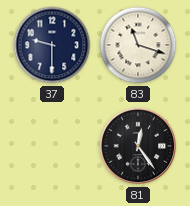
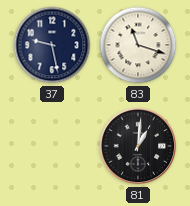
37: 9:30 -> 9:28 (52, 45)
81: 12:24 -> 1:01 (138, 146)
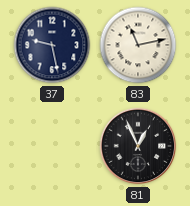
83: 11:18 -> 11:13 (138, 45)
81: 1:01 -> 12:56 (138, 146)
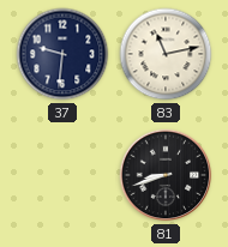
37: 9:28 -> 9:31 (62, 54)
81: 12:56 -> 8:42 (166, 175)
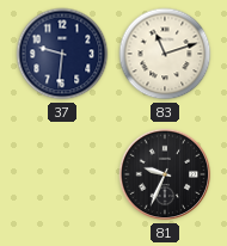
83: 11:13 -> 11:12 (165, 54)
81: 8:42 -> 9:34 (165, 174)
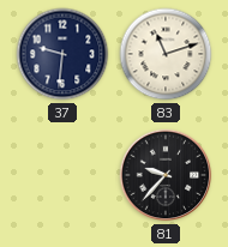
81: 9:34 -> 9:37 (166, 175)
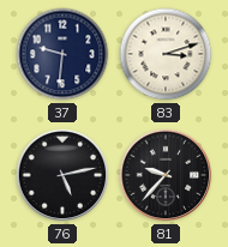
83: 11:12 -> 3:12 (166, 54)
76: none -> 5:13 (62, 175)
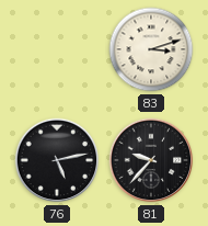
37: 9:31 -> none (62, 54)
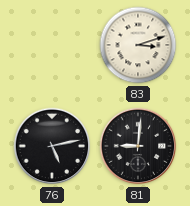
81: 9:37 -> 9:01 (138, 146)
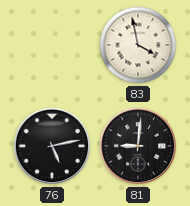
83: 3:12 -> 3:58 (138, 45)
